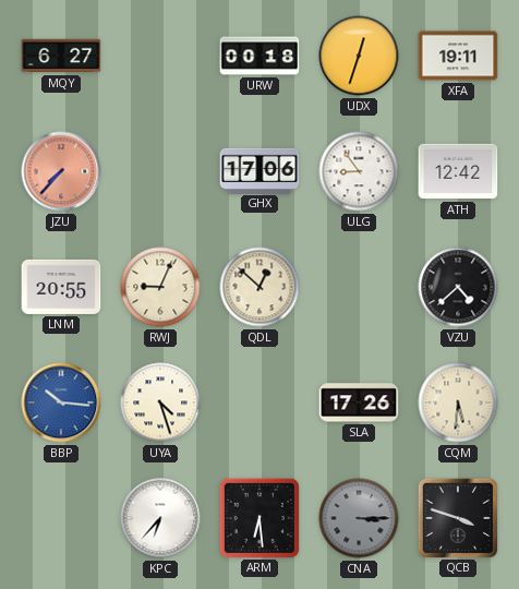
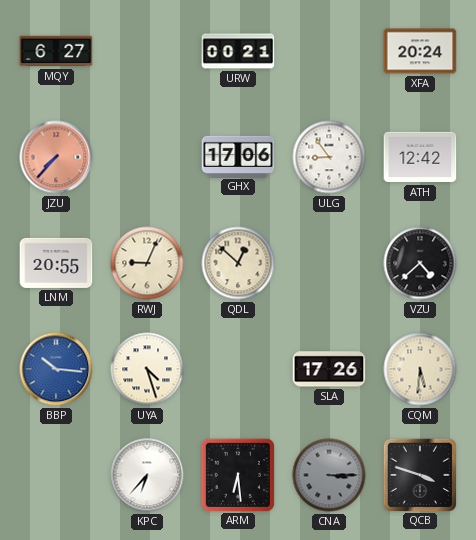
URW: 00:18 -> 00:21 (238, 51)
UDX: 12:33 -> none (359, 56)
XFA: 19:11 -> 20:24 (420, 51)
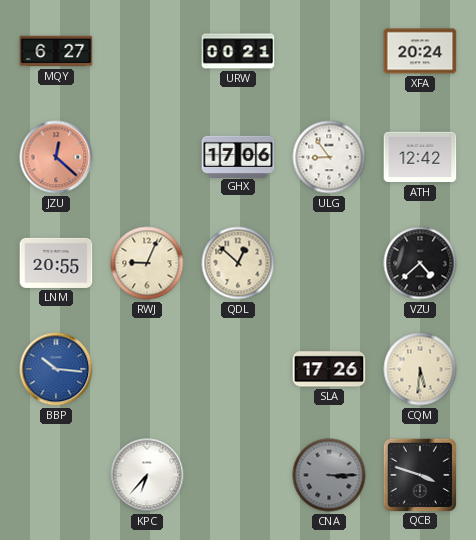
JZU: 7:37 -> 12:22 (56, 157)
UYA: 4:27 -> none (147, 369)
ARM: 6:29 -> none (237, 474)
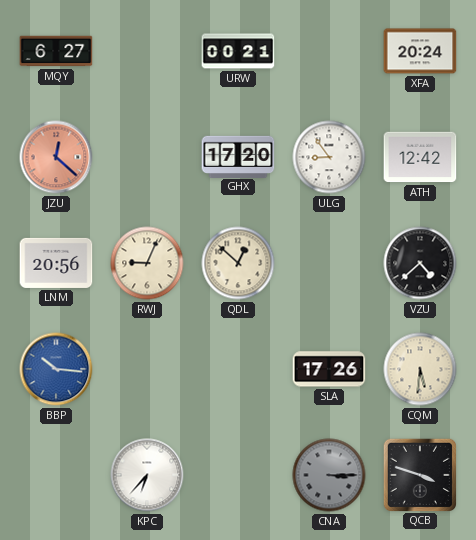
GHX: 17:06 -> 17:20 (238, 156)
LNM: 20:55 -> 20:56 (56, 263)
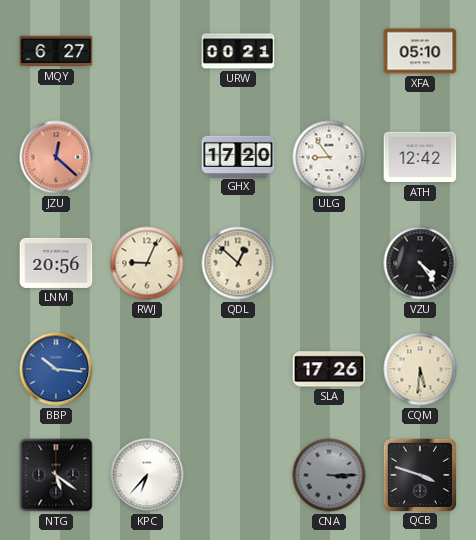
XFA: 20:24 -> 05:10 (420, 51)
VZU: 4:38 -> 4:24 (420, 263)
NTG: none -> 5:21 (56, 475)
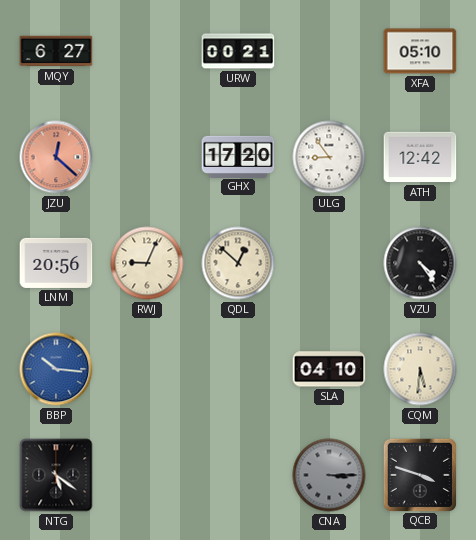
SLA: 17:26 -> 04:10 (329, 369)
KPC: 6:37 -> none (147, 475)
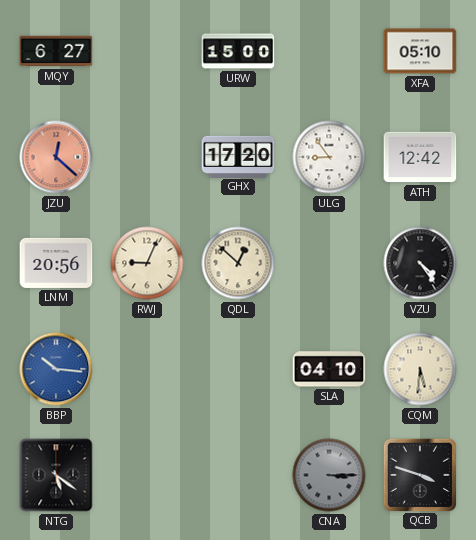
URW: 00:21 -> 15:00 (238, 51)
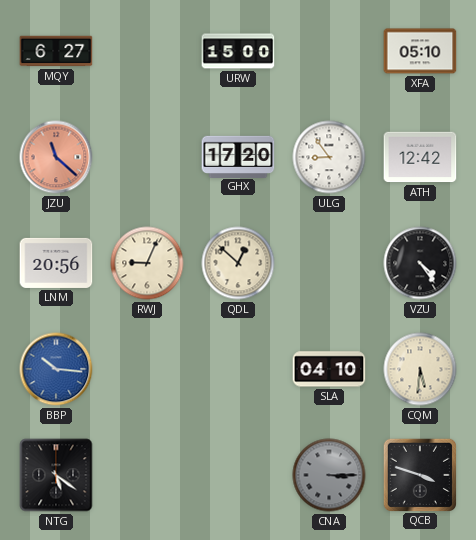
JZU: 12:22 -> 11:22 (56, 157)
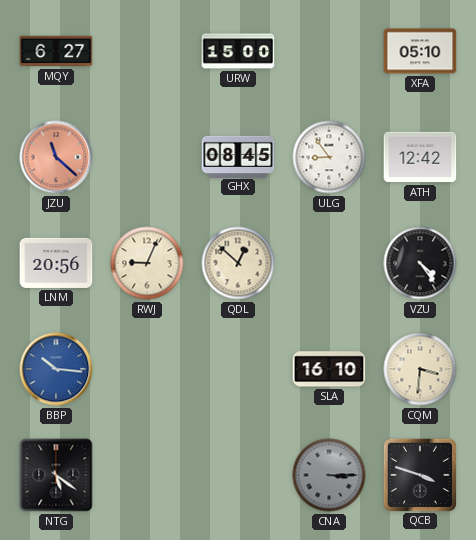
GHX: 17:20 -> 08:45 (238, 156)
SLA: 04:10 -> 16:10 (329, 369)
CQM: 5:31 -> 3:31 (420, 369)
